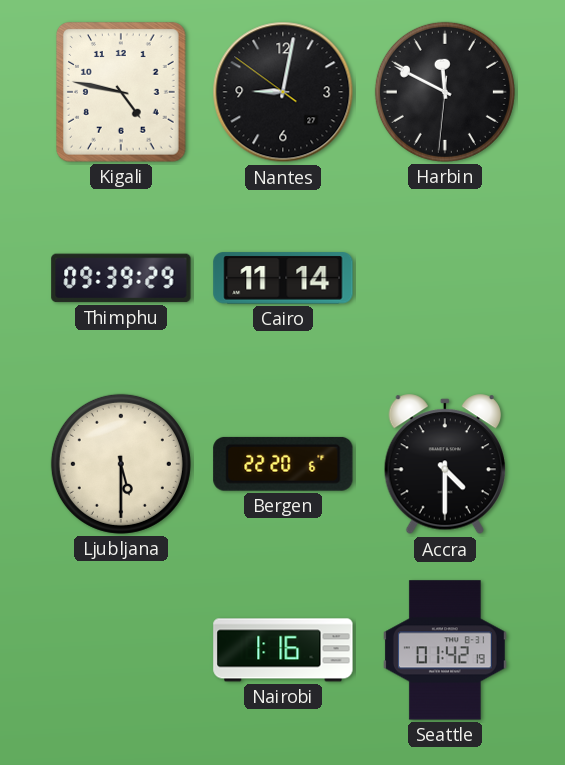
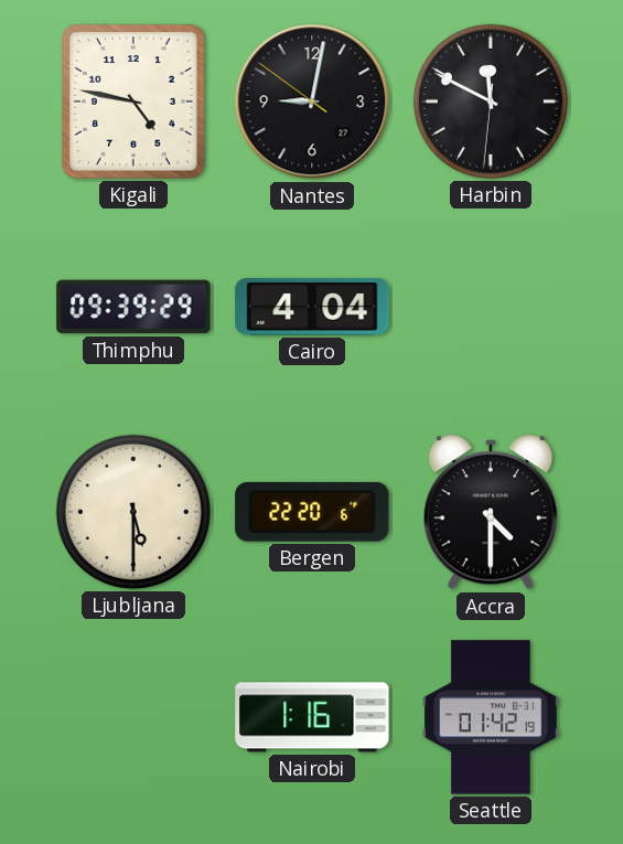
Cairo: 11:14 -> 4:04 (312, 307)
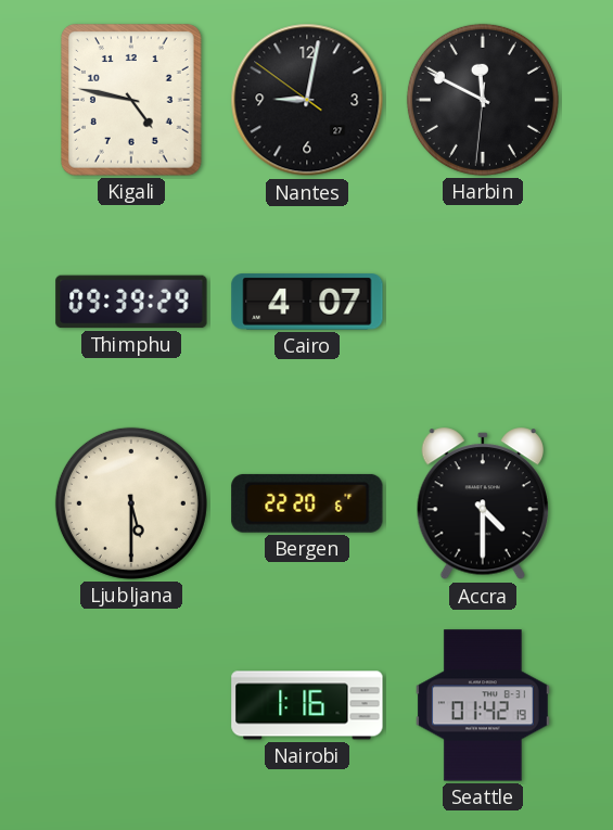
Cairo: 4:04 -> 4:07 (307, 302)
